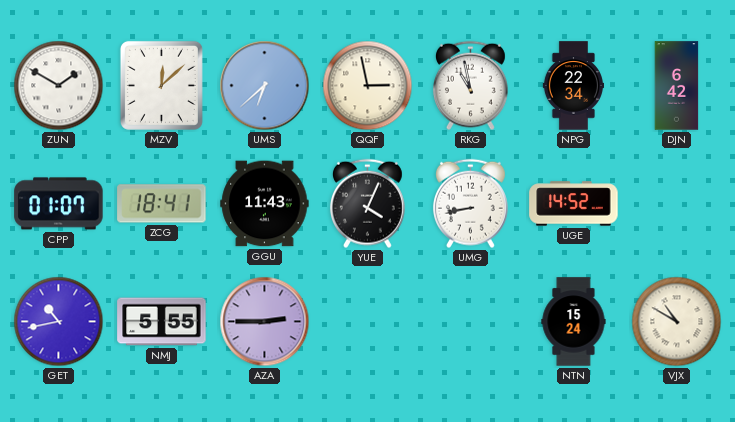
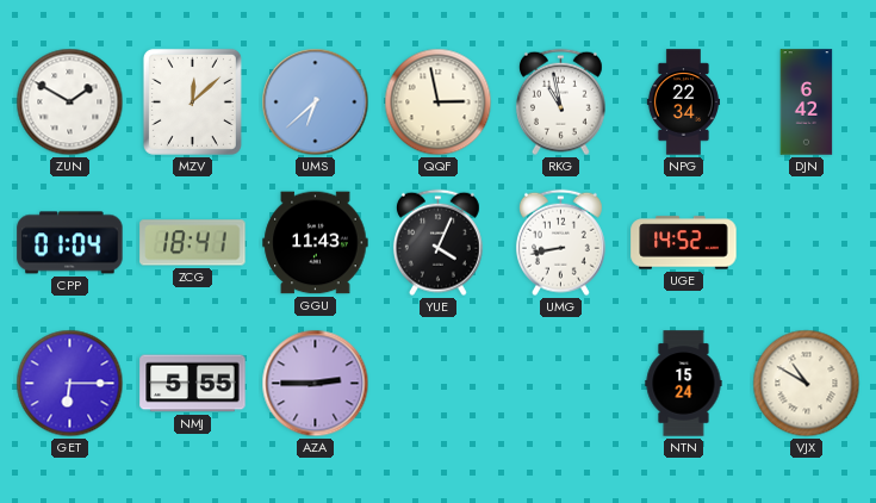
CPP: 01:07 -> 01:04 (70, 243)
GET: 10:43 -> 6:15 (70, 384)
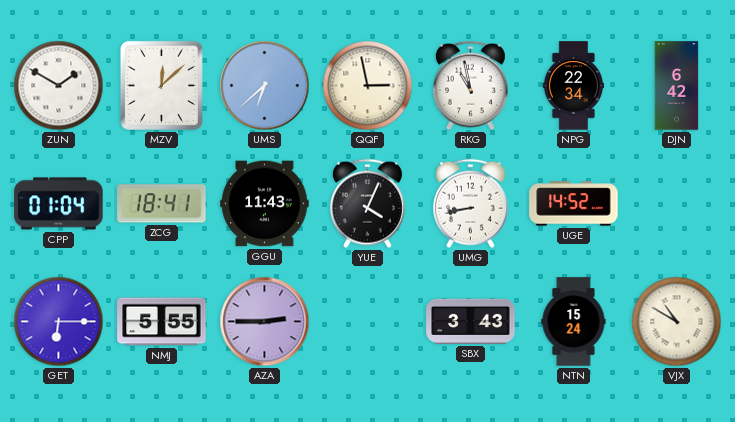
SBX: none -> 3:43 (471, 321)
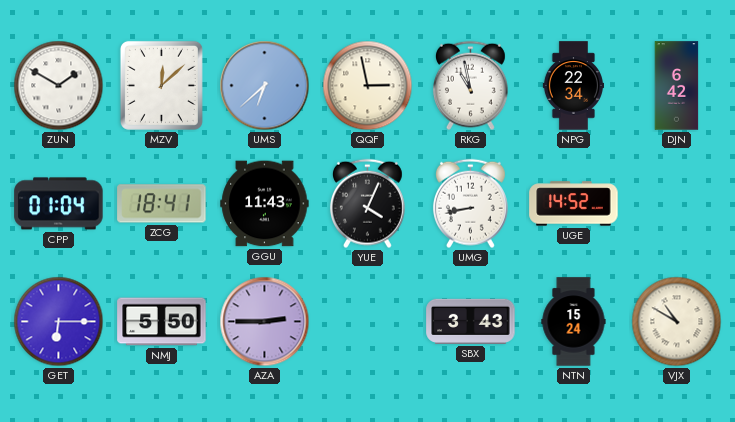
NMJ: 5:55 -> 5:50 (162, 322)
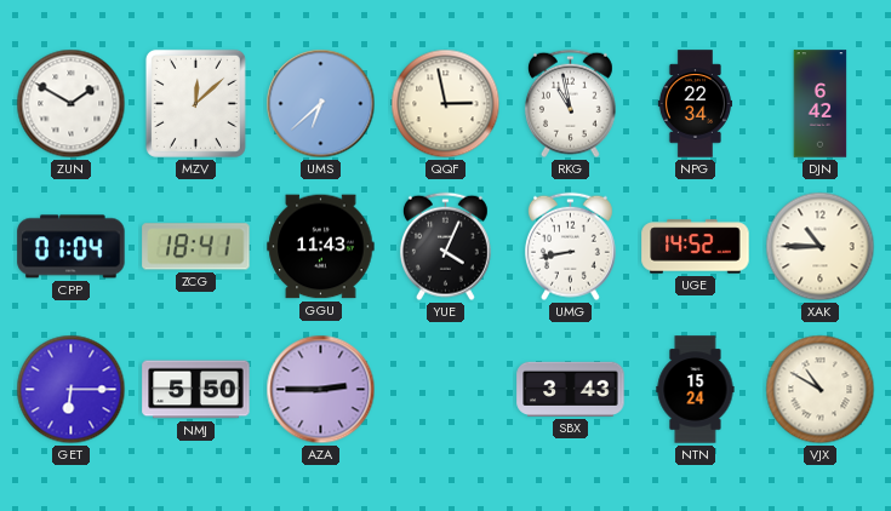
XAK: none -> 10:45 (821, 247)
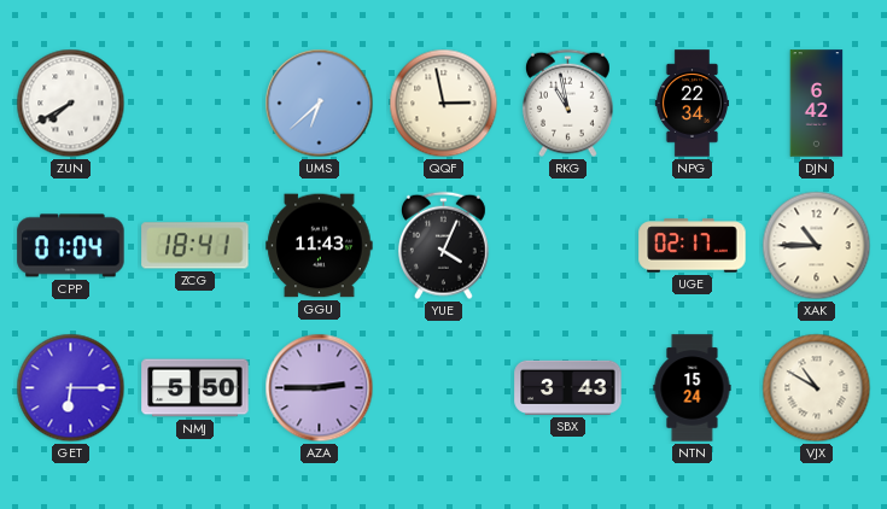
ZUN: 1:50 -> 7:40 (71, 104)
MZV: 12:08 -> none (195, 103)
UMG: 8:43 -> none (570, 247)
UGE: 14:52 -> 02:17 (693, 246)
